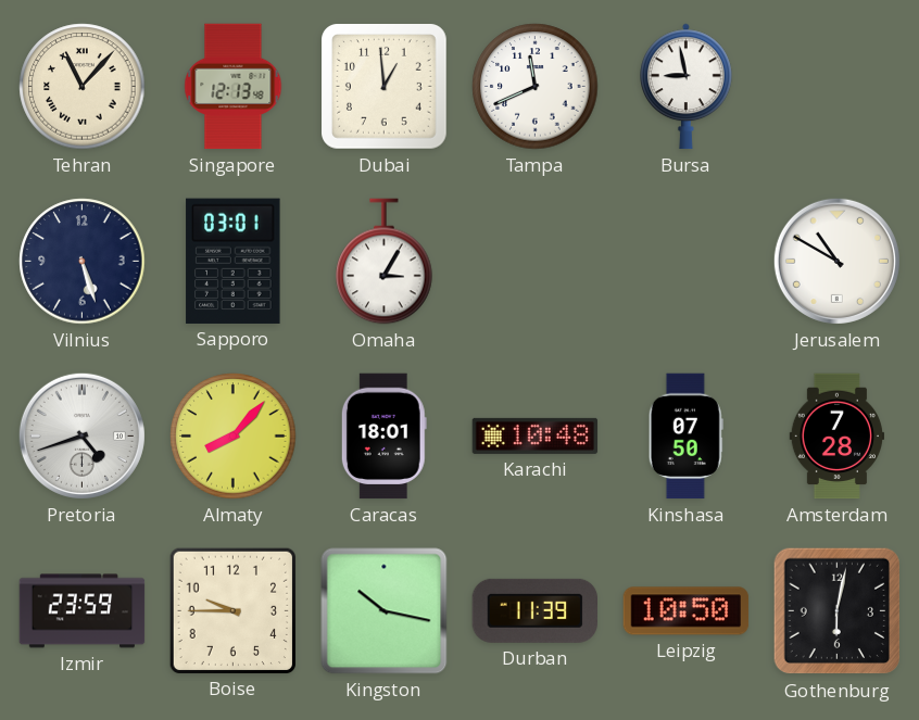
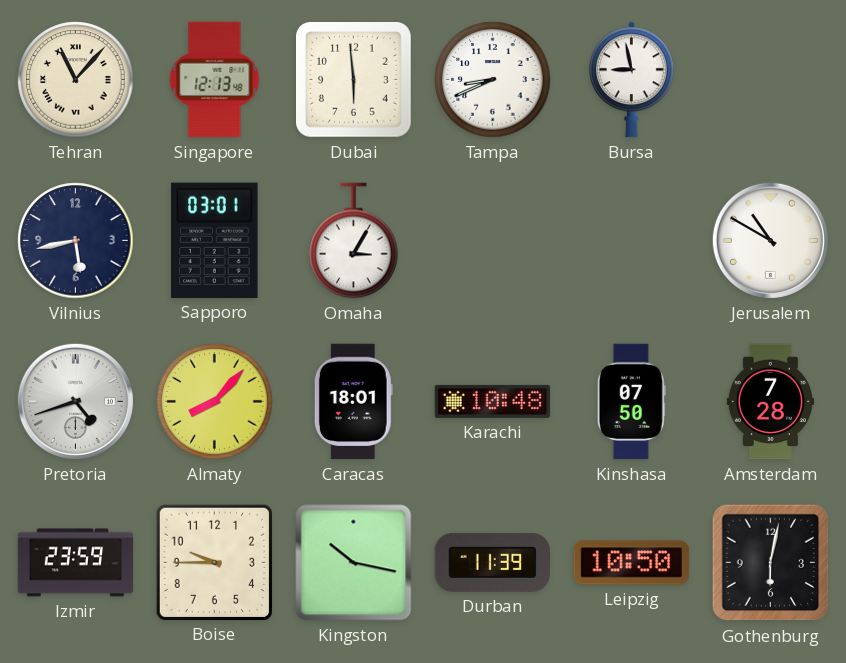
Dubai: 12:59 -> 5:59 (354, 80)
Tampa: 11:41 -> 8:41 (493, 80)
Vilnius: 5:27 -> 5:43 (76, 241)
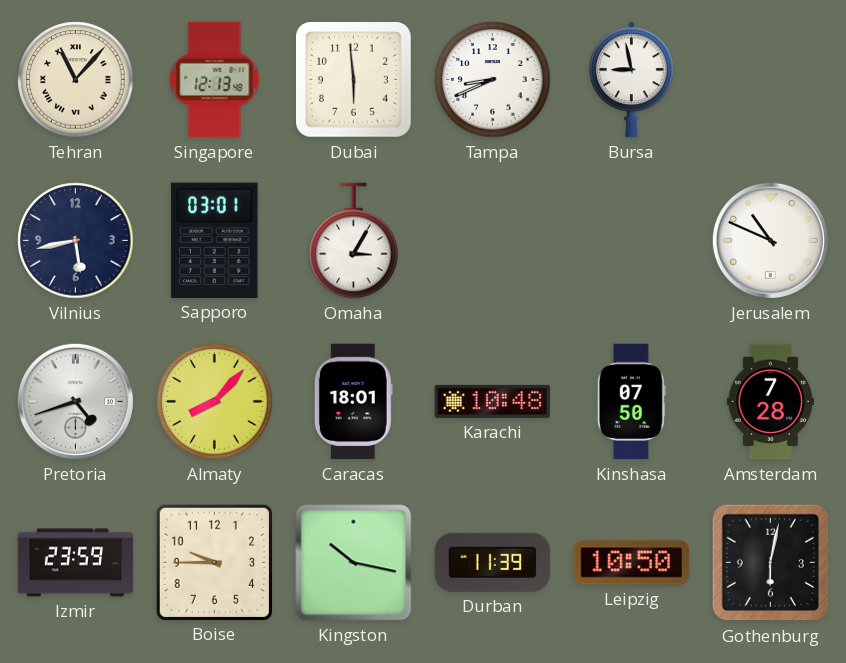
Jerusalem: 10:50 -> 10:49 (770, 240)
